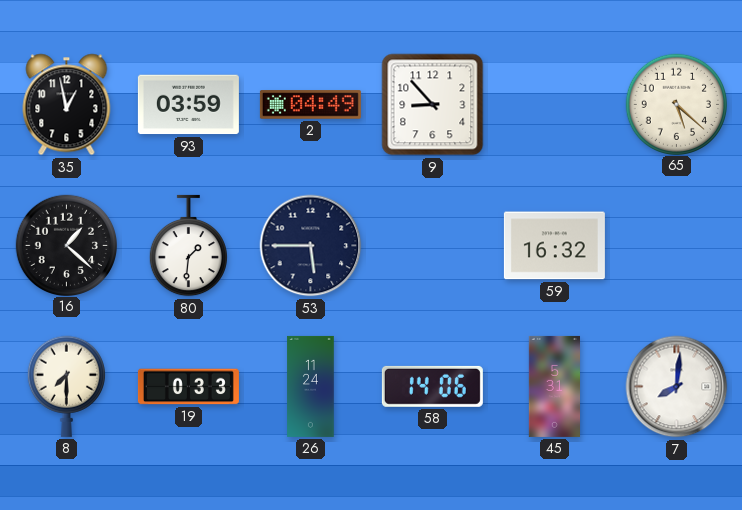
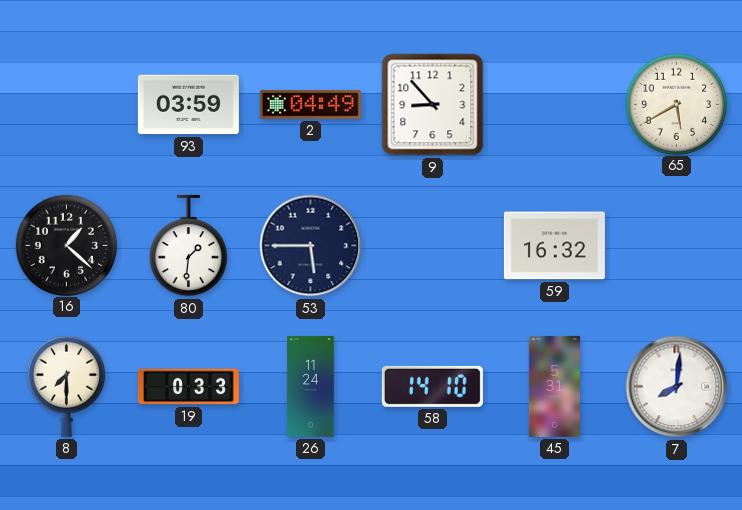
35: 12:58 -> none (67, 105)
65: 5:22 -> 5:40 (676, 104)
58: 14:06 -> 14:10 (432, 386)
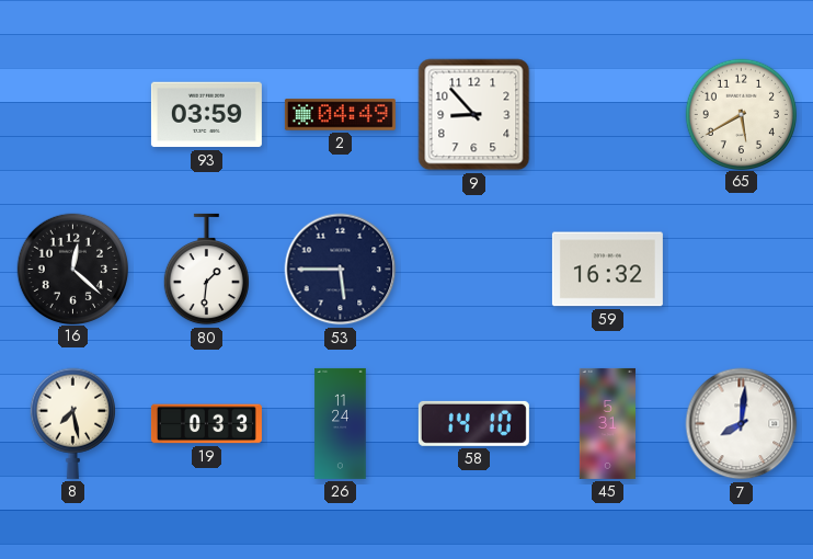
16: 1:22 -> 12:22 (72, 269)
8: 7:30 -> 7:28 (72, 423)
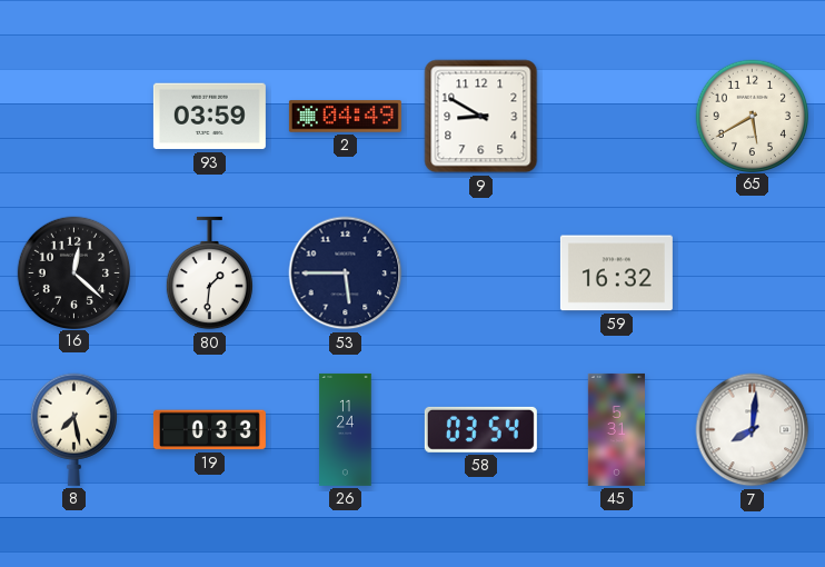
9: 8:53 -> 8:50 (481, 117)
58: 14:10 -> 03:54 (480, 429)
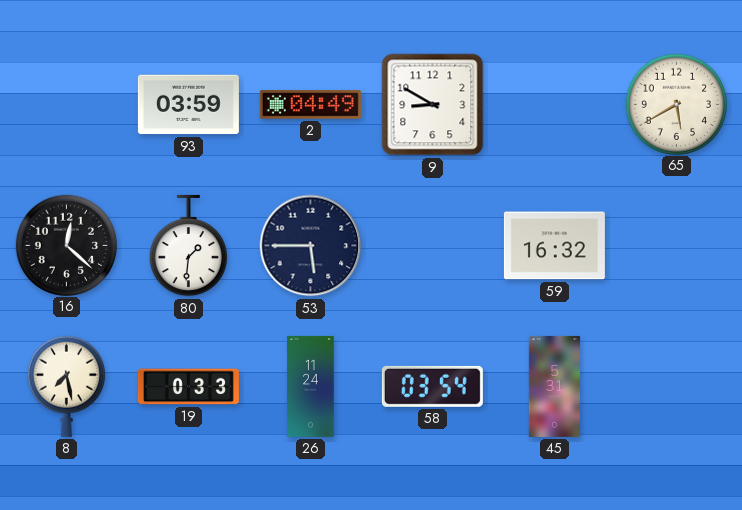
7: 8:01 -> none (753, 430)
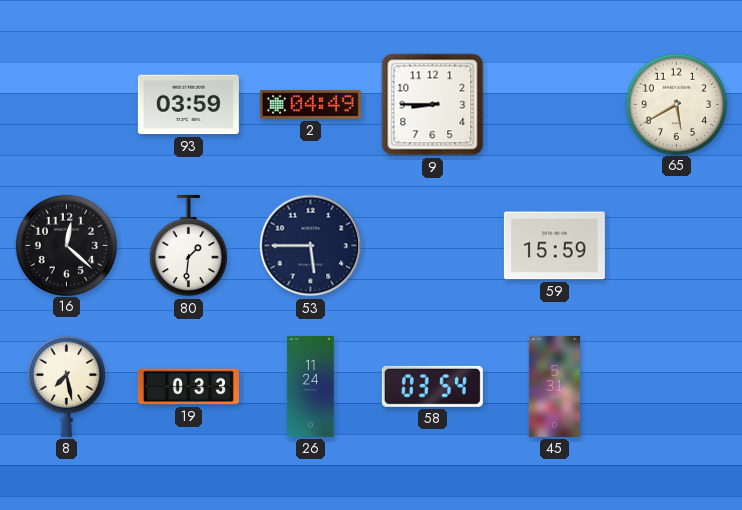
9: 8:50 -> 8:45 (433, 105)
59: 16:32 -> 15:59 (554, 246)
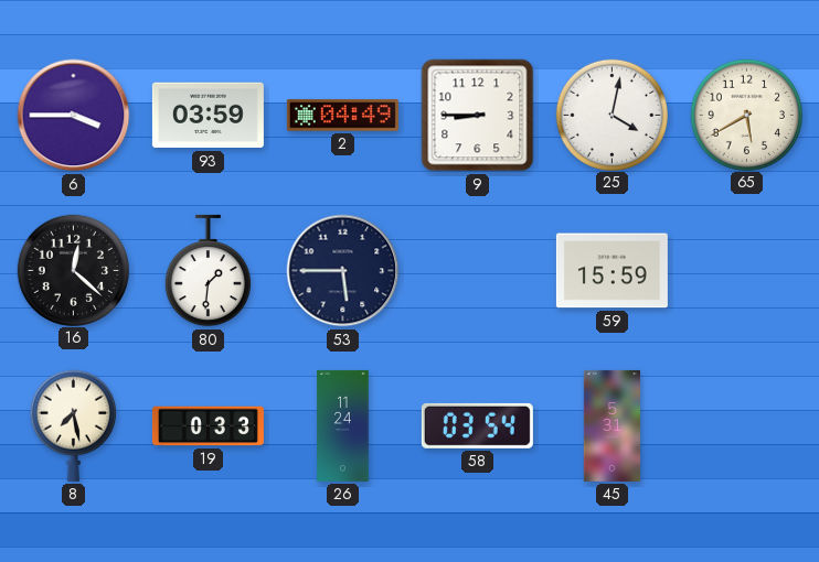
6: none -> 3:45 (74, 116)
25: none -> 4:02 (611, 115)
